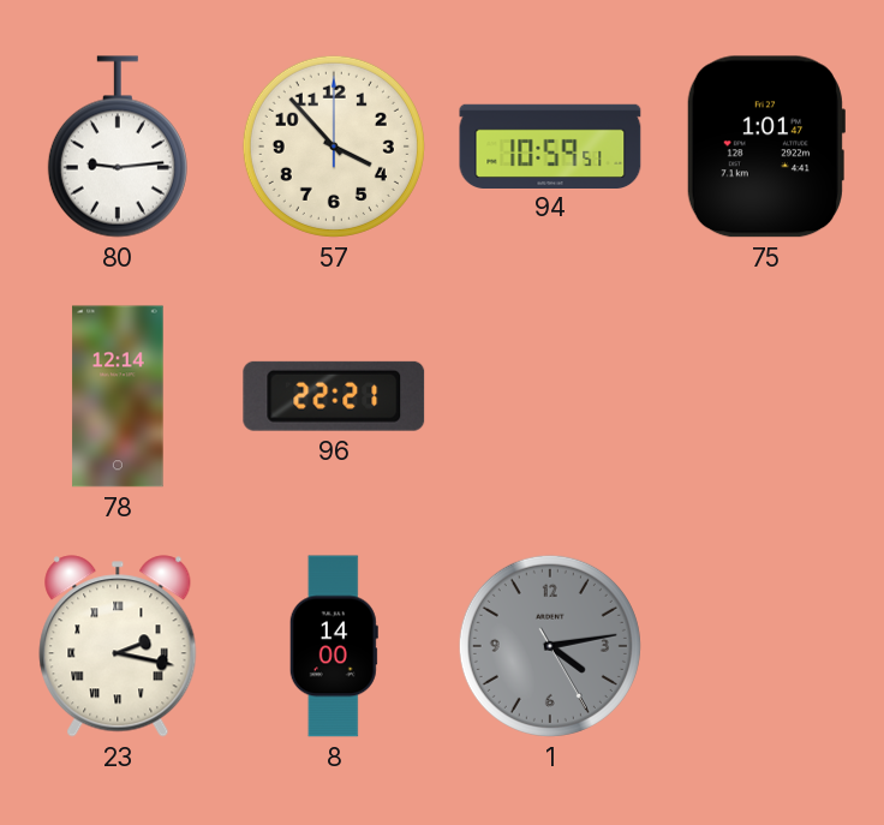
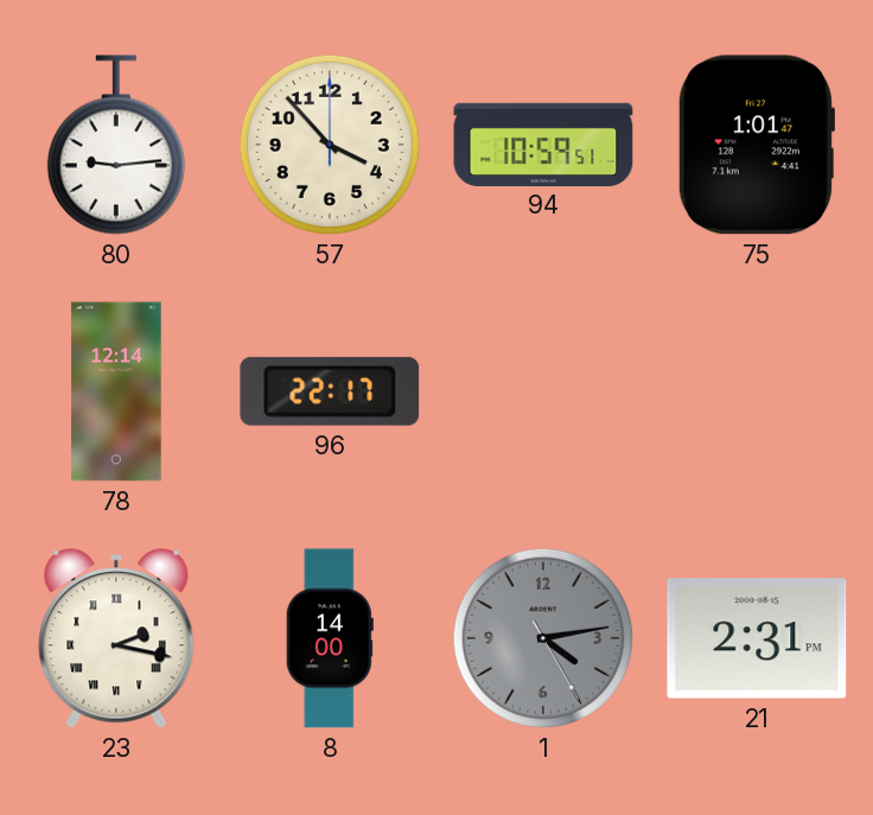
96: 22:21 -> 22:17 (330, 391)
21: none -> 2:31 (757, 638)
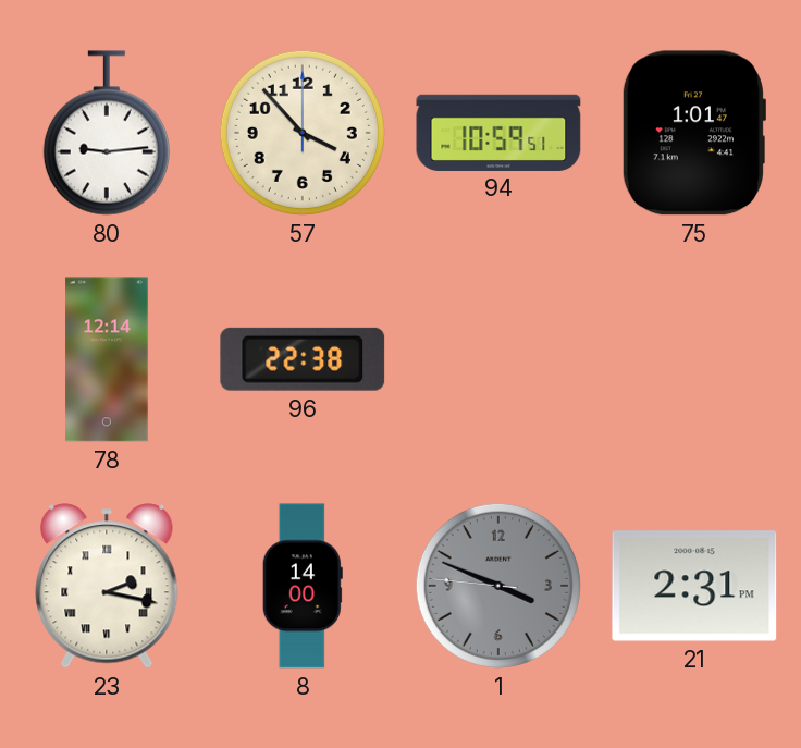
96: 22:17 -> 22:38 (303, 359)
1: 4:13 -> 3:48 (498, 586)
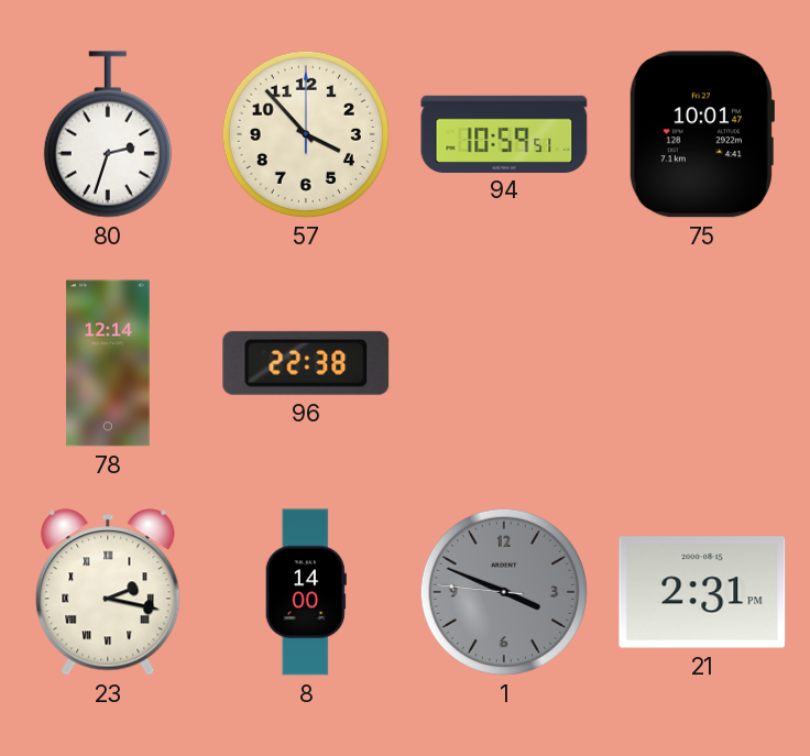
80: 9:14 -> 2:33 (108, 134)
75: 1:01 -> 10:01 (701, 134)
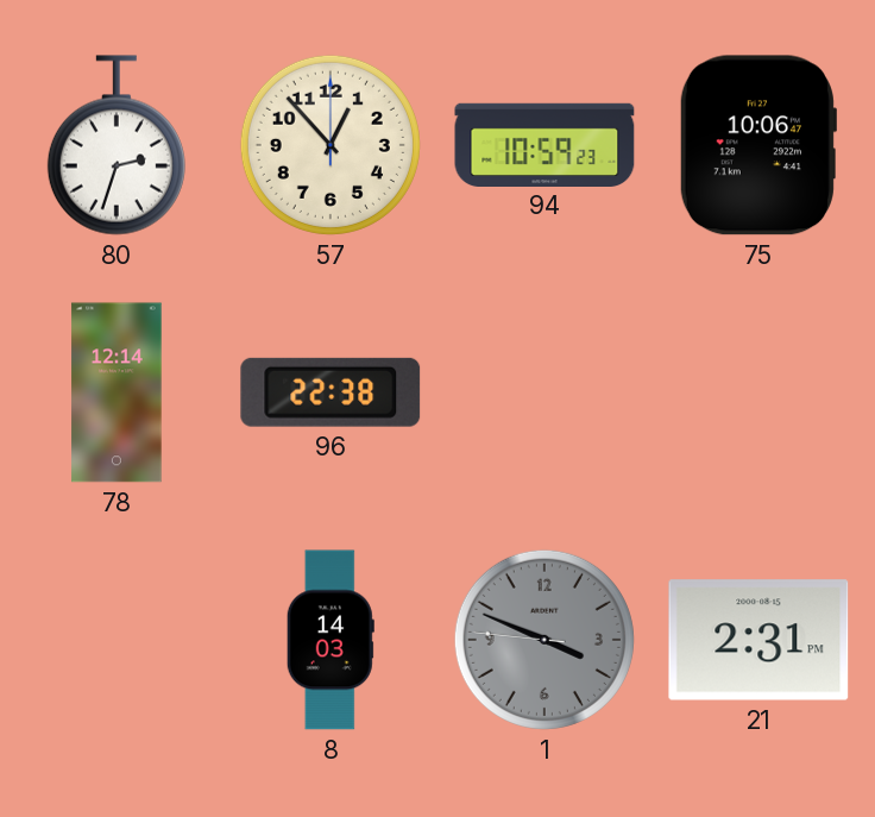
57: 3:53 -> 12:53 (331, 145)
94: 10:59:51 -> 10:59:23 (544, 144)
75: 10:01 -> 10:06 (757, 145)
23: 2:17 -> none (108, 592)
8: 14:00 -> 14:03 (331, 640)
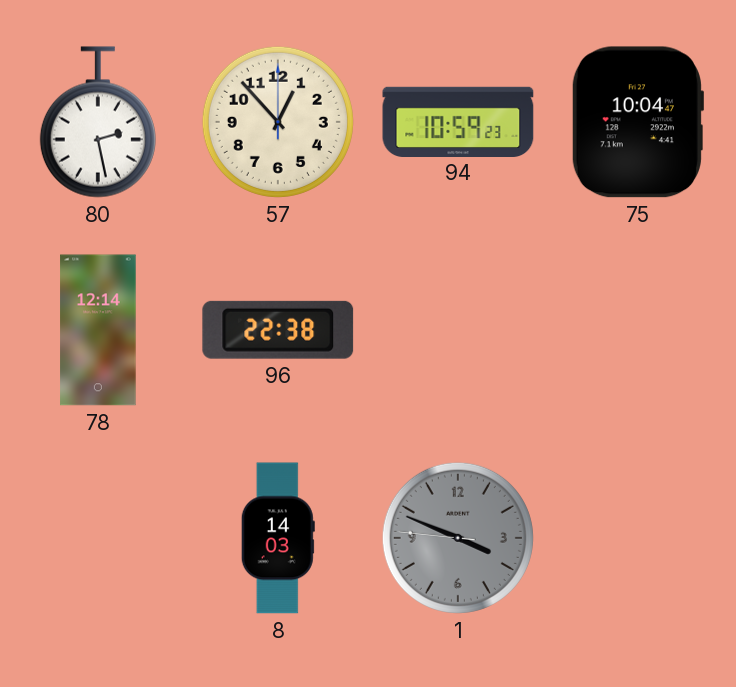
80: 2:33 -> 2:28 (98, 122)
75: 10:06 -> 10:04 (637, 122)
21: 2:31 -> none (758, 640)
